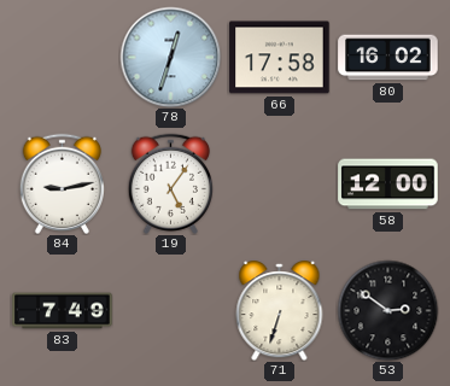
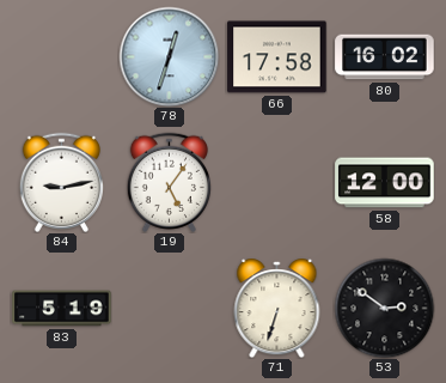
83: 7:49 -> 5:19 (62, 309)
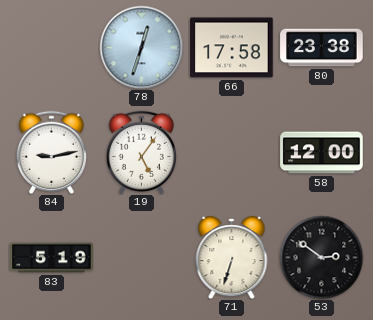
80: 16:02 -> 23:38 (322, 48)
